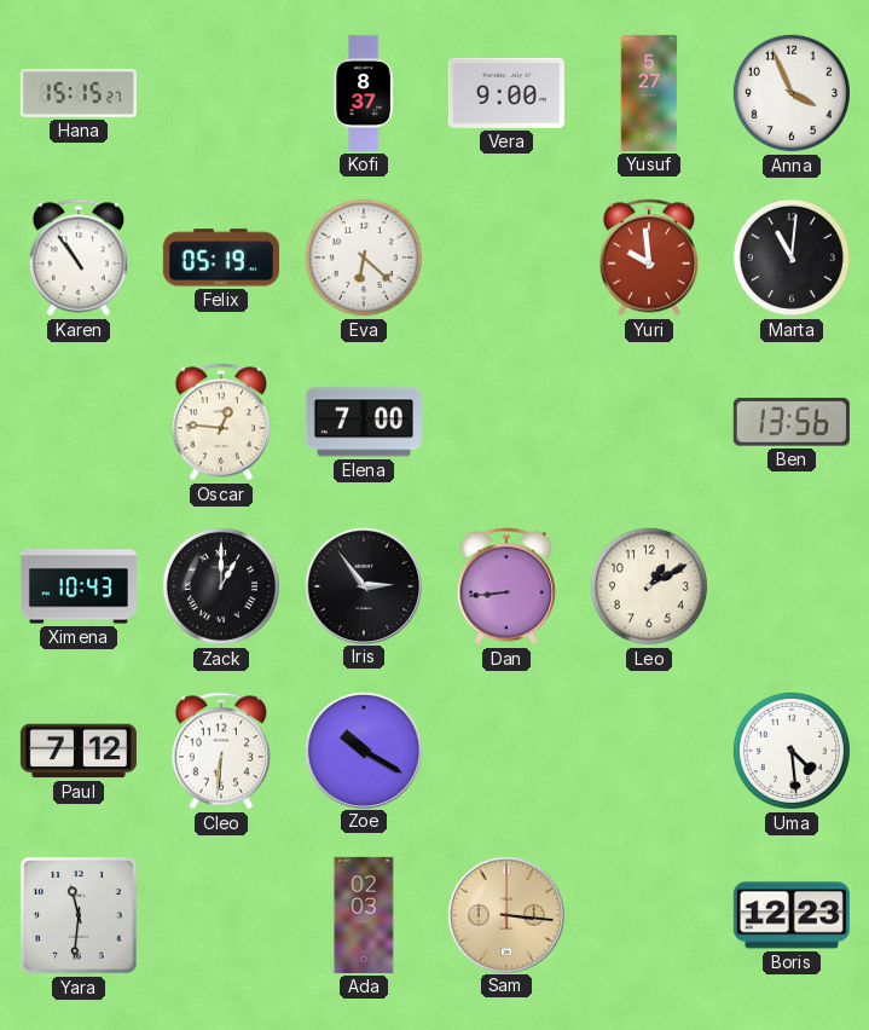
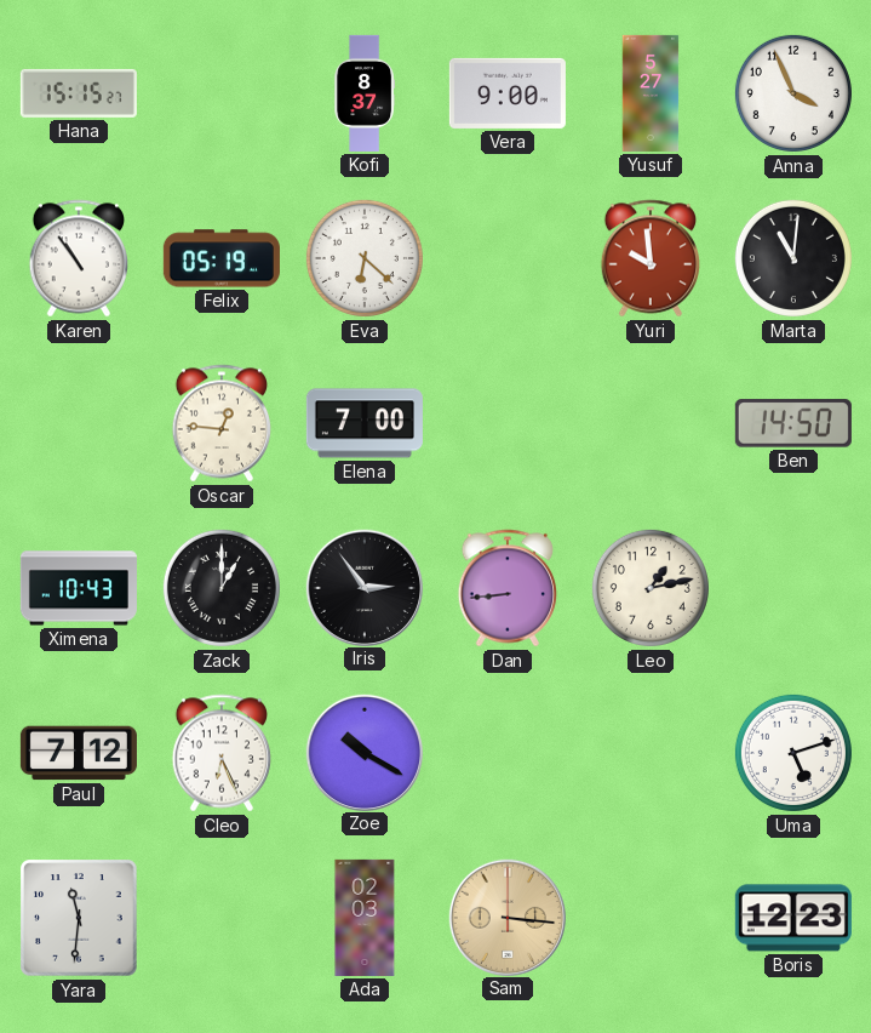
Ben: 13:56 -> 14:50 (793, 423)
Leo: 1:10 -> 1:13 (651, 588)
Cleo: 6:31 -> 6:26 (220, 753)
Uma: 4:29 -> 5:12 (793, 753)
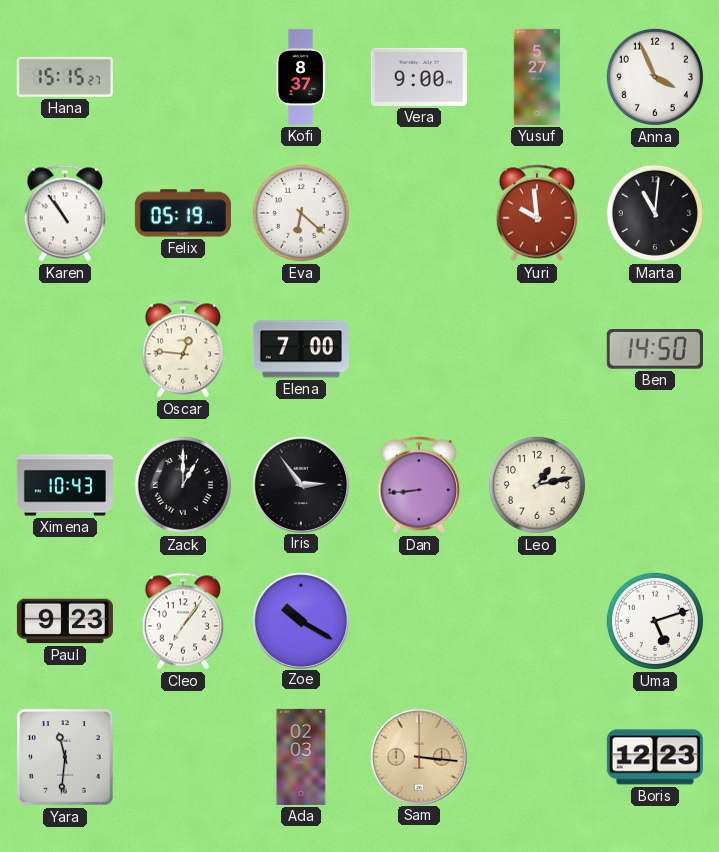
Paul: 7:12 -> 9:23 (65, 621)
Cleo: 6:26 -> 7:06 (182, 621)
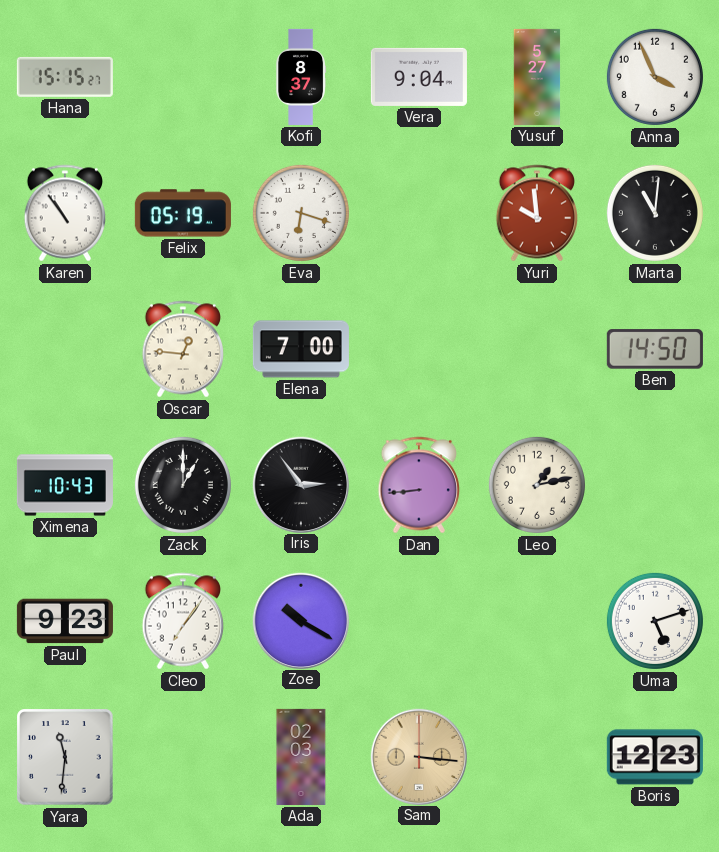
Vera: 9:00 -> 9:04 (419, 77)
Eva: 6:22 -> 6:18 (301, 213)
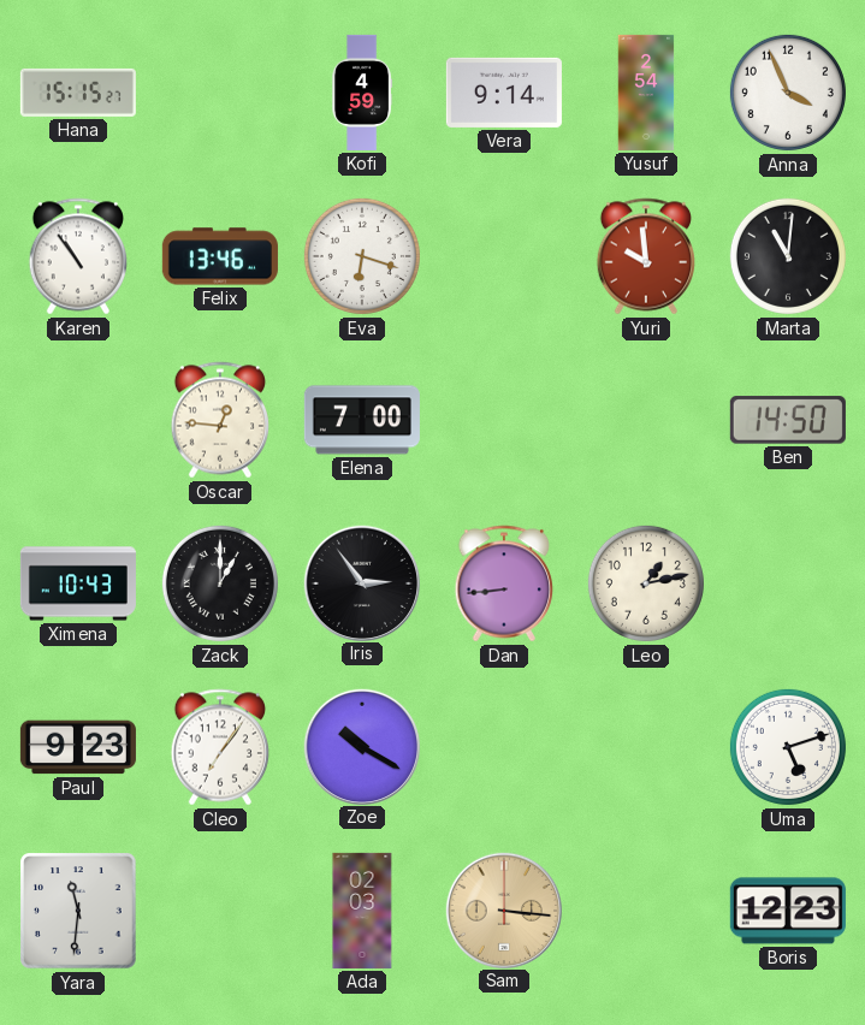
Kofi: 8:37 -> 4:59 (362, 93)
Vera: 9:04 -> 9:14 (504, 93)
Yusuf: 5:27 -> 2:54 (646, 93)
Felix: 05:19 -> 13:46 (220, 256)
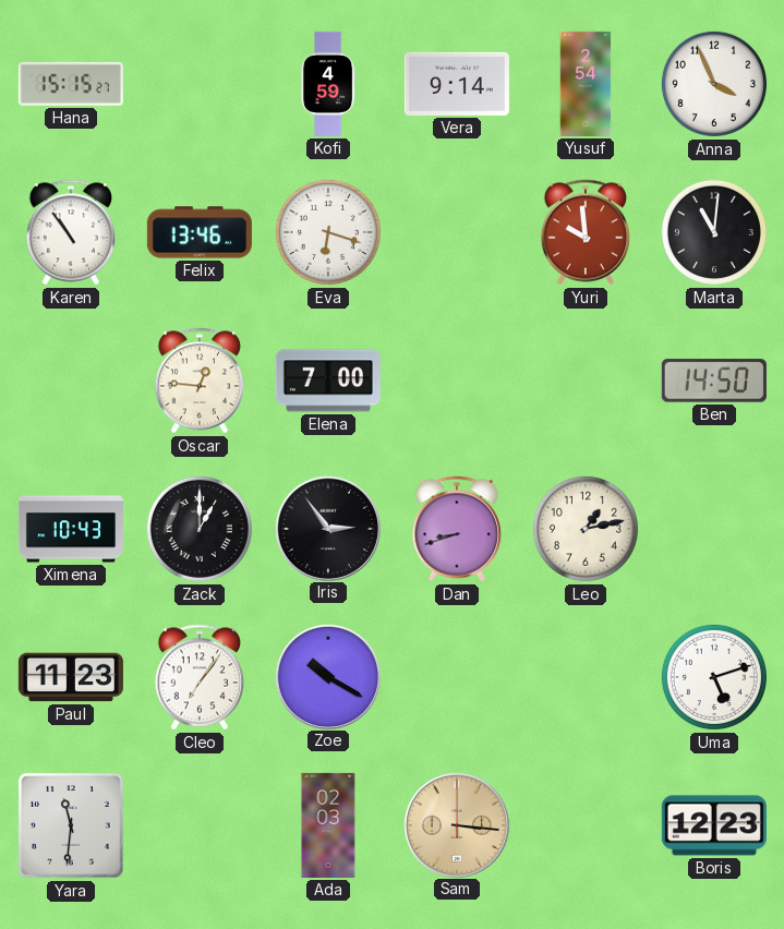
Dan: 8:44 -> 8:42 (456, 529)
Paul: 9:23 -> 11:23 (71, 677)
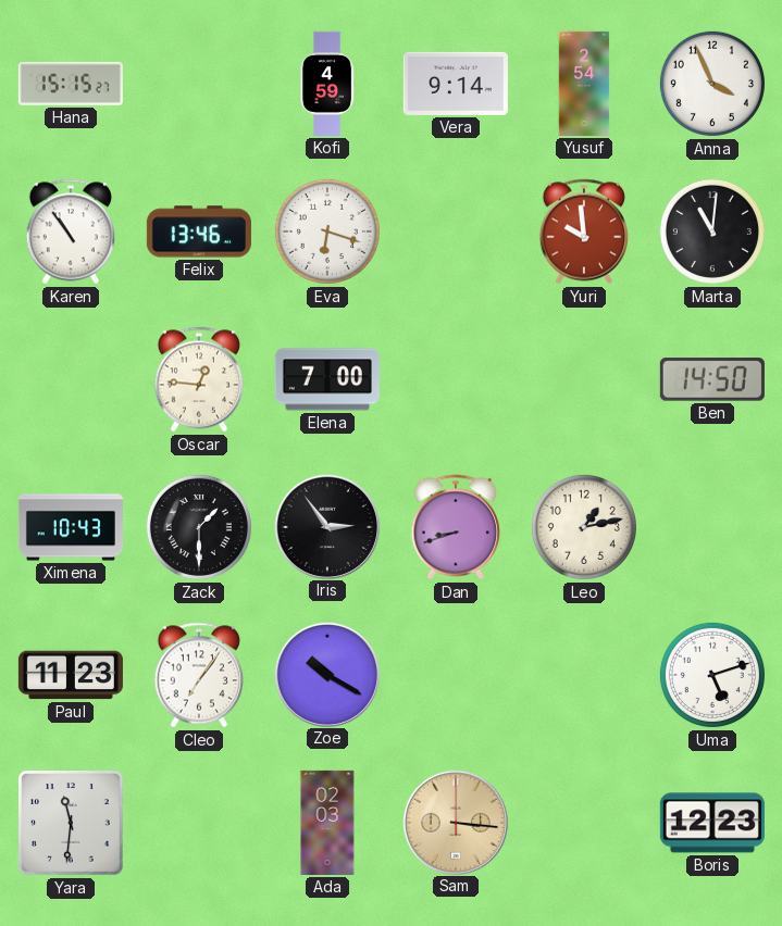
Zack: 1:00 -> 1:30 (199, 527)
